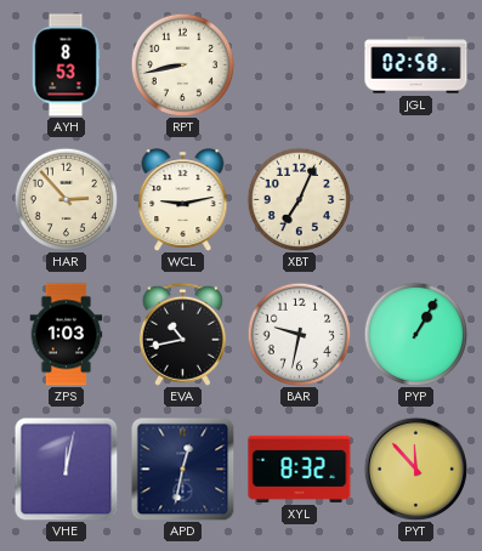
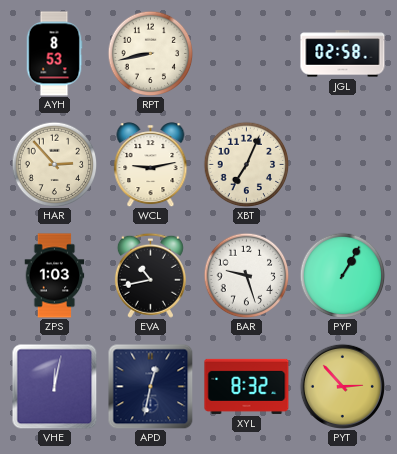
BAR: 9:32 -> 9:27 (246, 275)
PYT: 11:53 -> 2:53 (342, 386)
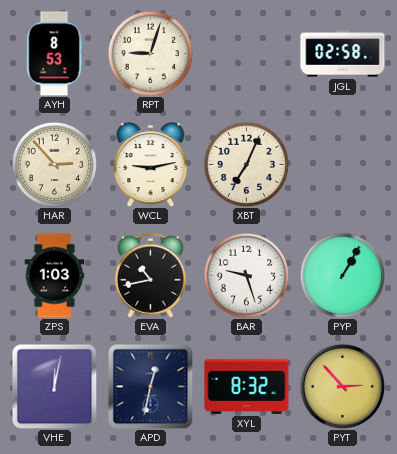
RPT: 8:43 -> 9:03 (150, 53)
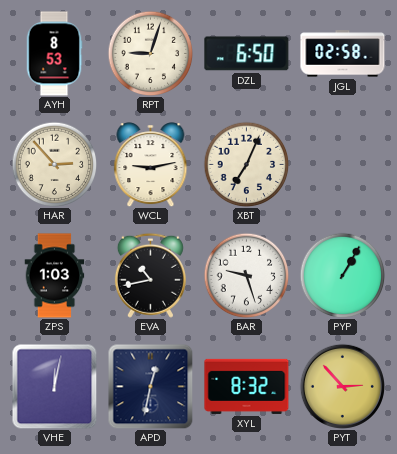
DZL: none -> 6:50 (247, 54)
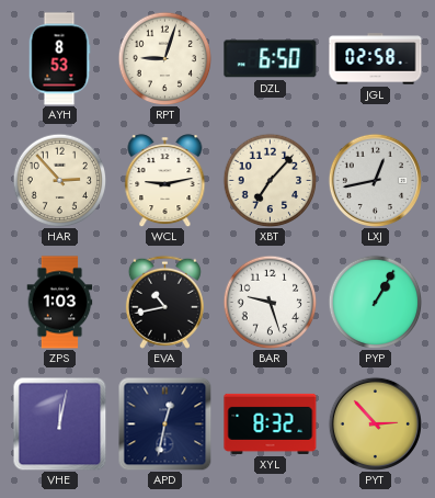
XBT: 7:04 -> 7:07 (270, 180)
LXJ: none -> 12:43 (375, 180)
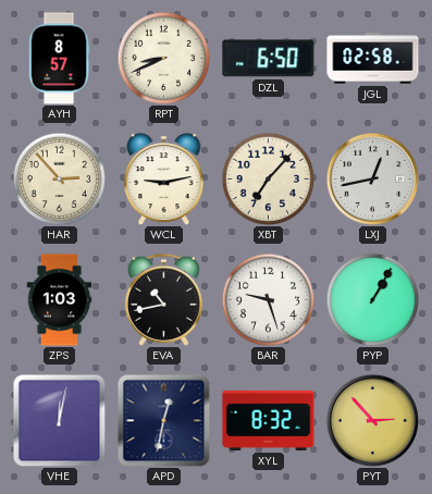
AYH: 8:53 -> 8:57 (59, 59)
RPT: 9:03 -> 8:41 (163, 58)
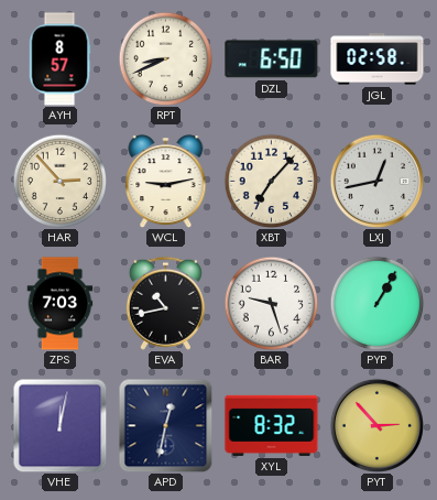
ZPS: 1:03 -> 7:03 (61, 304)
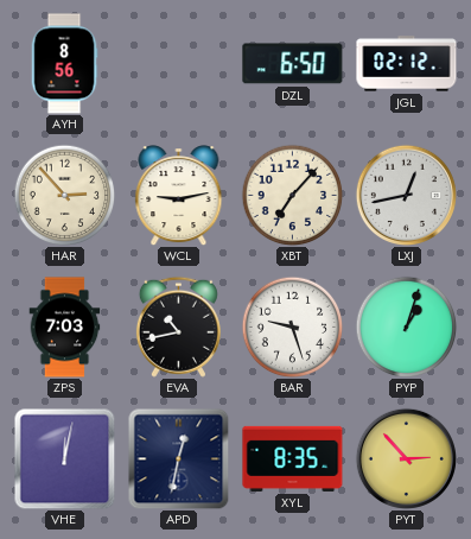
AYH: 8:57 -> 8:56 (64, 64)
RPT: 8:41 -> none (165, 58)
JGL: 02:58 -> 02:12 (407, 64)
PYP: 1:05 -> 1:03 (406, 326)
XYL: 8:32 -> 8:35 (293, 458)
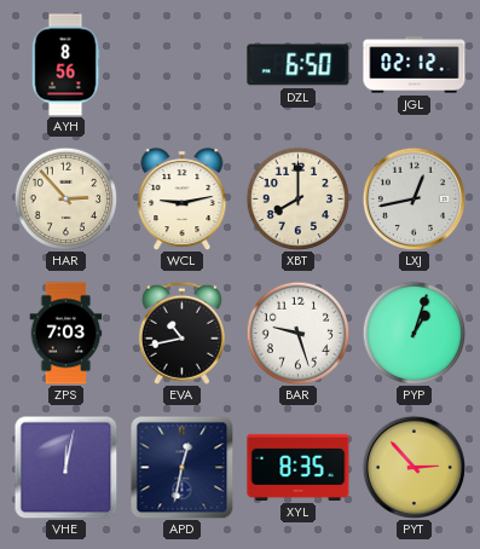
XBT: 7:07 -> 8:00 (297, 198)
